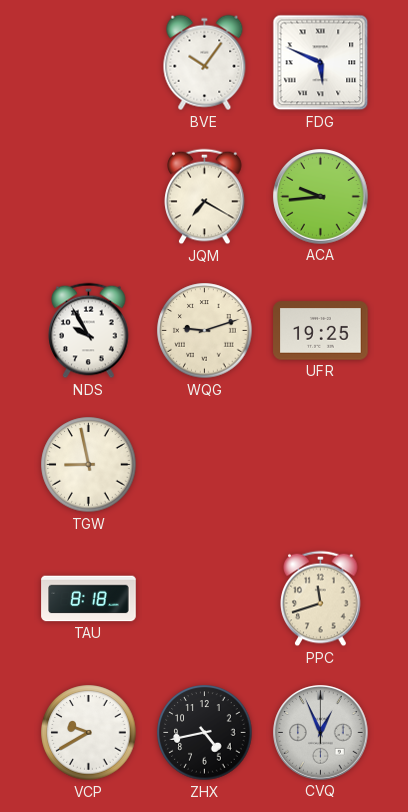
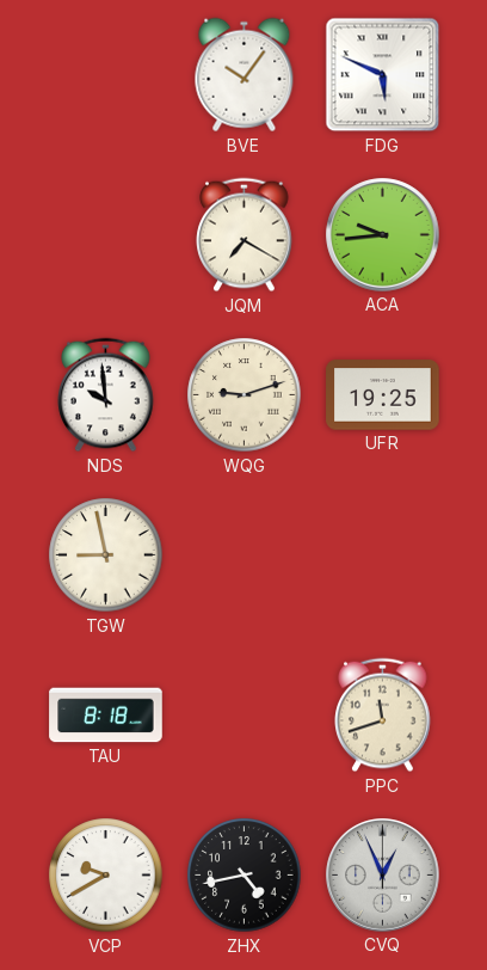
NDS: 9:55 -> 9:59 (106, 395)
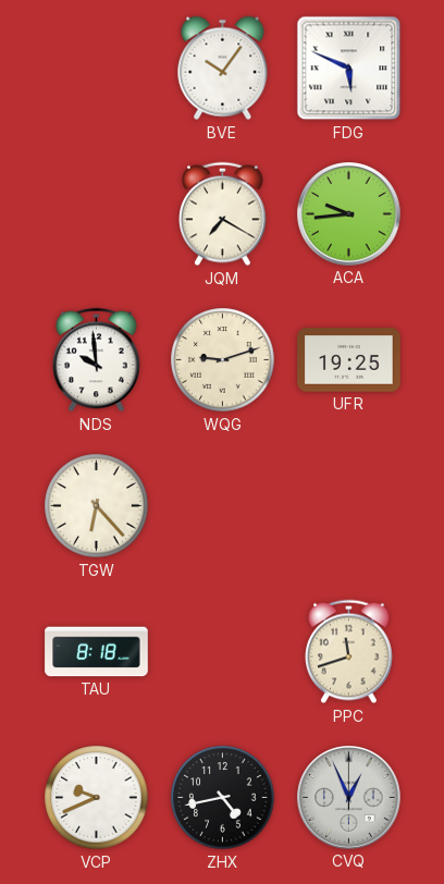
TGW: 8:58 -> 6:23 (97, 506)
VCP: 9:40 -> 9:41 (97, 798)
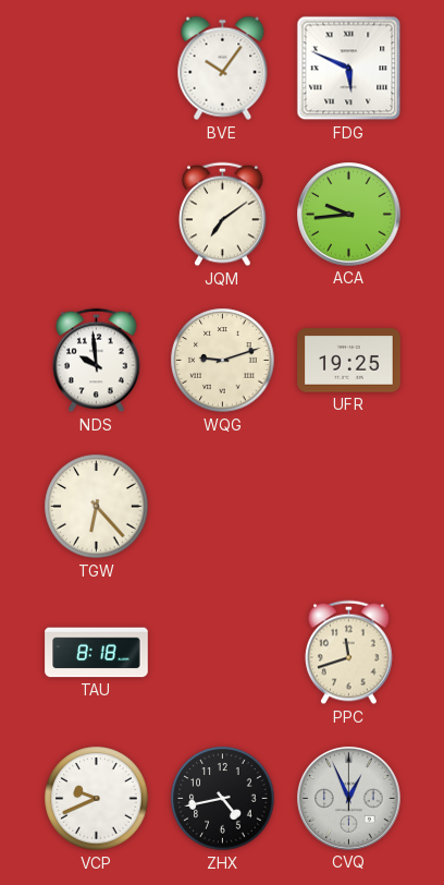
JQM: 7:20 -> 7:09 (223, 215)
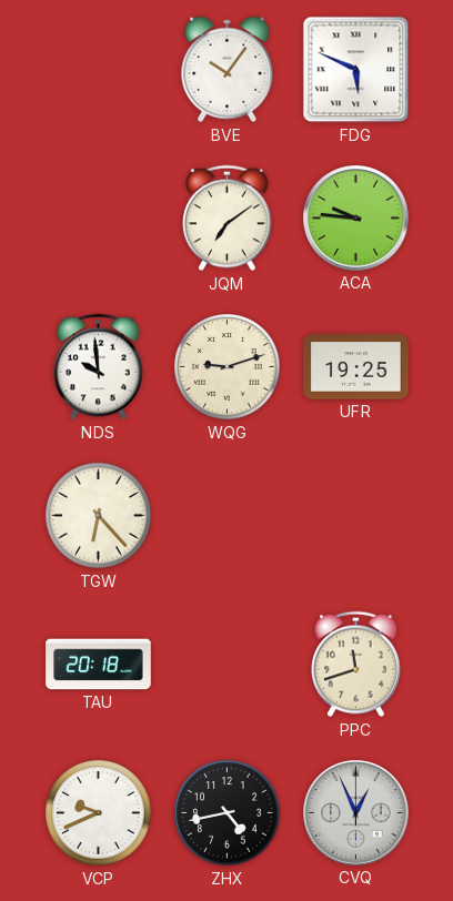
ACA: 9:44 -> 9:46 (356, 219)
TAU: 8:18 -> 20:18 (99, 665)
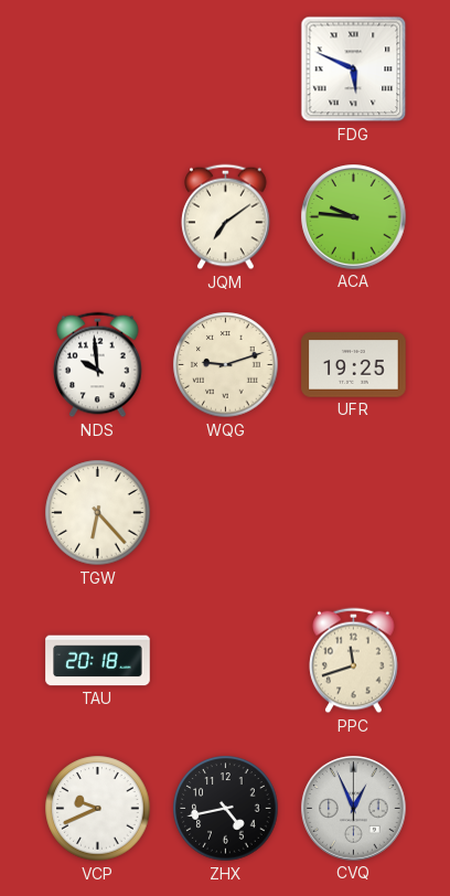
BVE: 10:06 -> none (228, 70)
